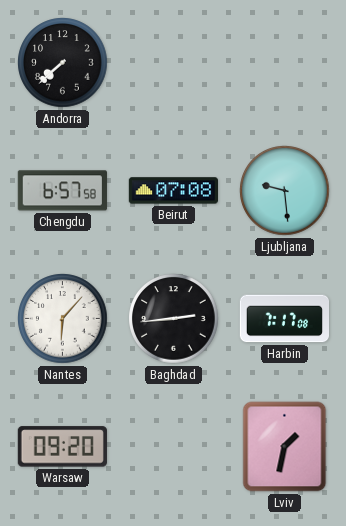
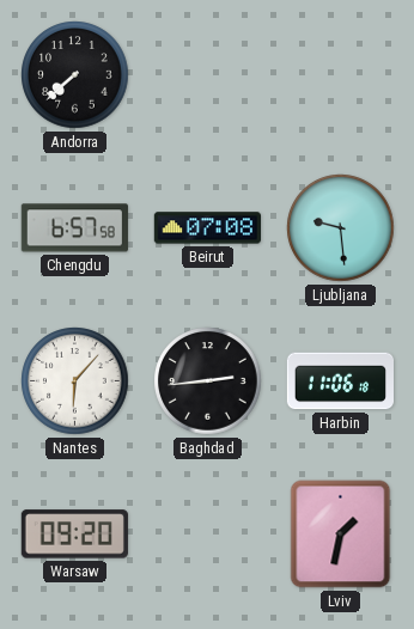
Harbin: 7:17 -> 11:06 (340, 381)
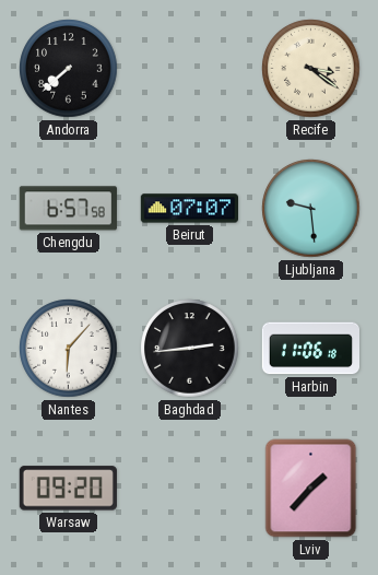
Recife: none -> 3:21 (311, 69)
Beirut: 07:08 -> 07:07 (189, 209)
Lviv: 1:32 -> 1:37 (311, 489)
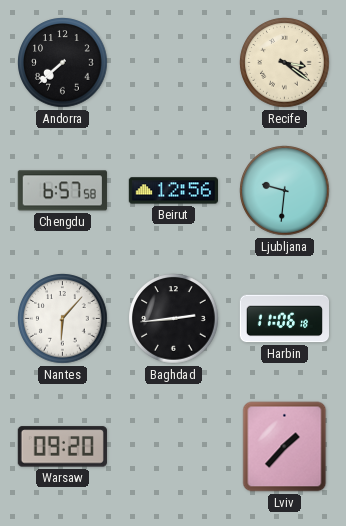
Beirut: 07:07 -> 12:56 (173, 191)
Ljubljana: 9:29 -> 9:31 (285, 191)
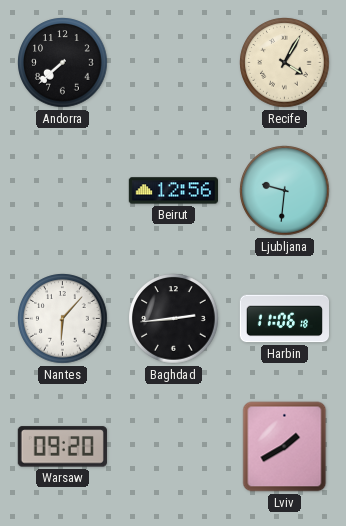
Recife: 3:21 -> 4:05 (285, 63)
Chengdu: 6:57 -> none (62, 191)
Lviv: 1:37 -> 1:40 (285, 447)
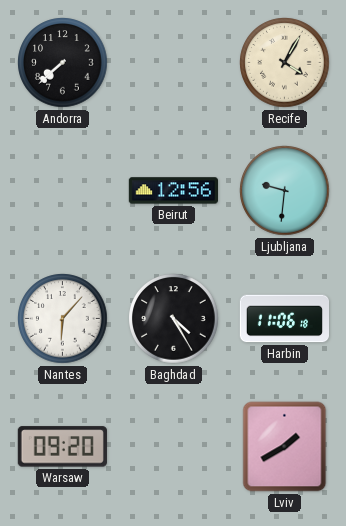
Baghdad: 2:44 -> 4:25 (174, 319)
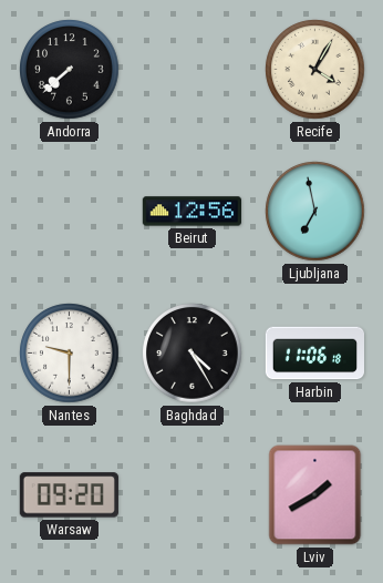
Ljubljana: 9:31 -> 6:58 (315, 212)
Nantes: 6:07 -> 9:30 (70, 354)
